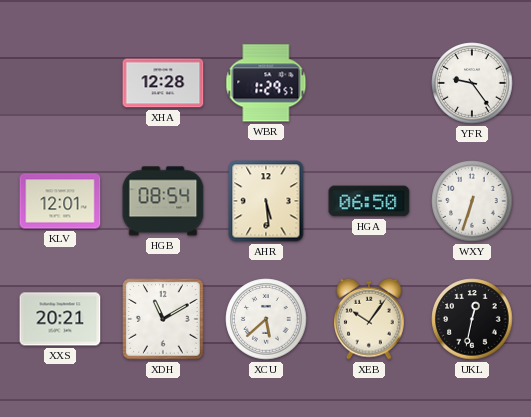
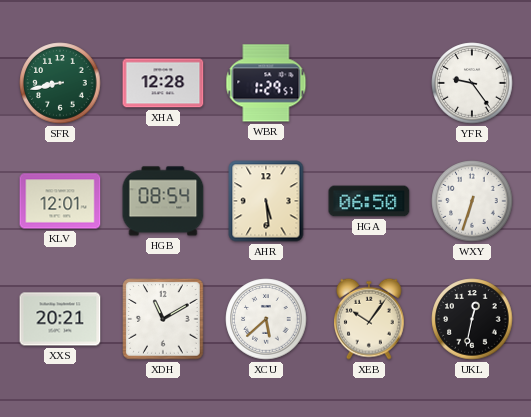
SFR: none -> 8:43 (60, 83)
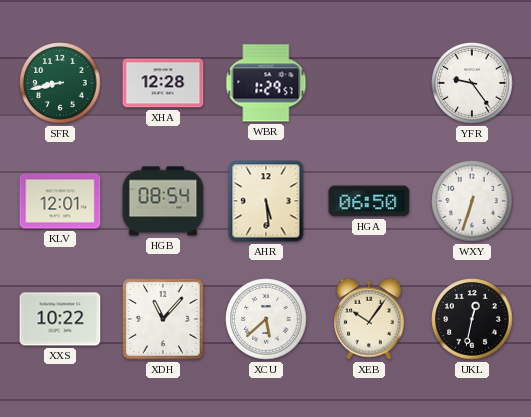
XXS: 20:21 -> 10:22 (60, 319)
XDH: 11:10 -> 11:07 (163, 319)
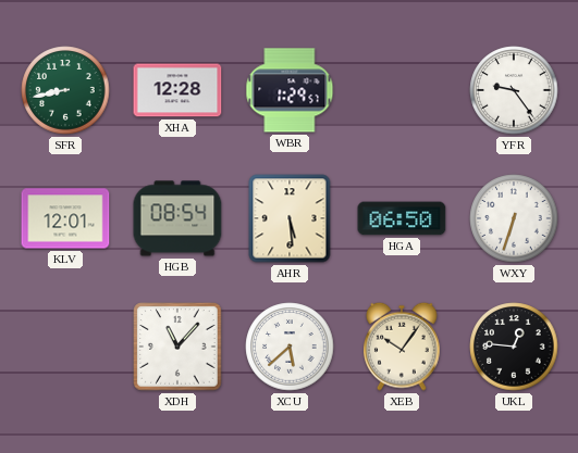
XXS: 10:22 -> none (60, 319)
UKL: 12:32 -> 12:46 (514, 347)
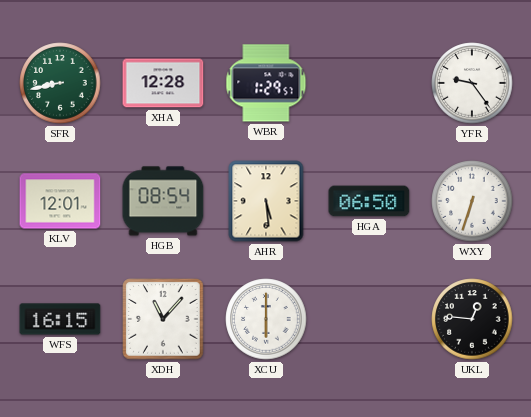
WFS: none -> 16:15 (60, 319)
XCU: 5:38 -> 6:00 (266, 319)
XEB: 10:06 -> none (403, 347)
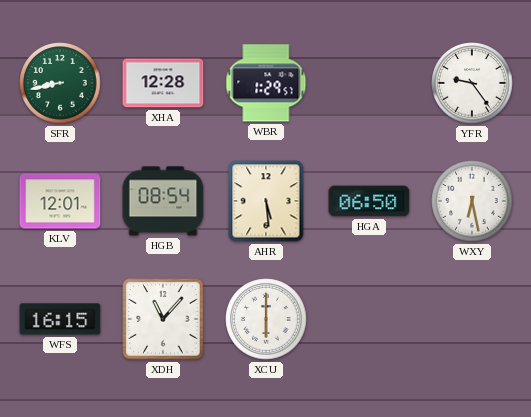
WXY: 6:33 -> 6:28 (472, 201)
UKL: 12:46 -> none (472, 319)
